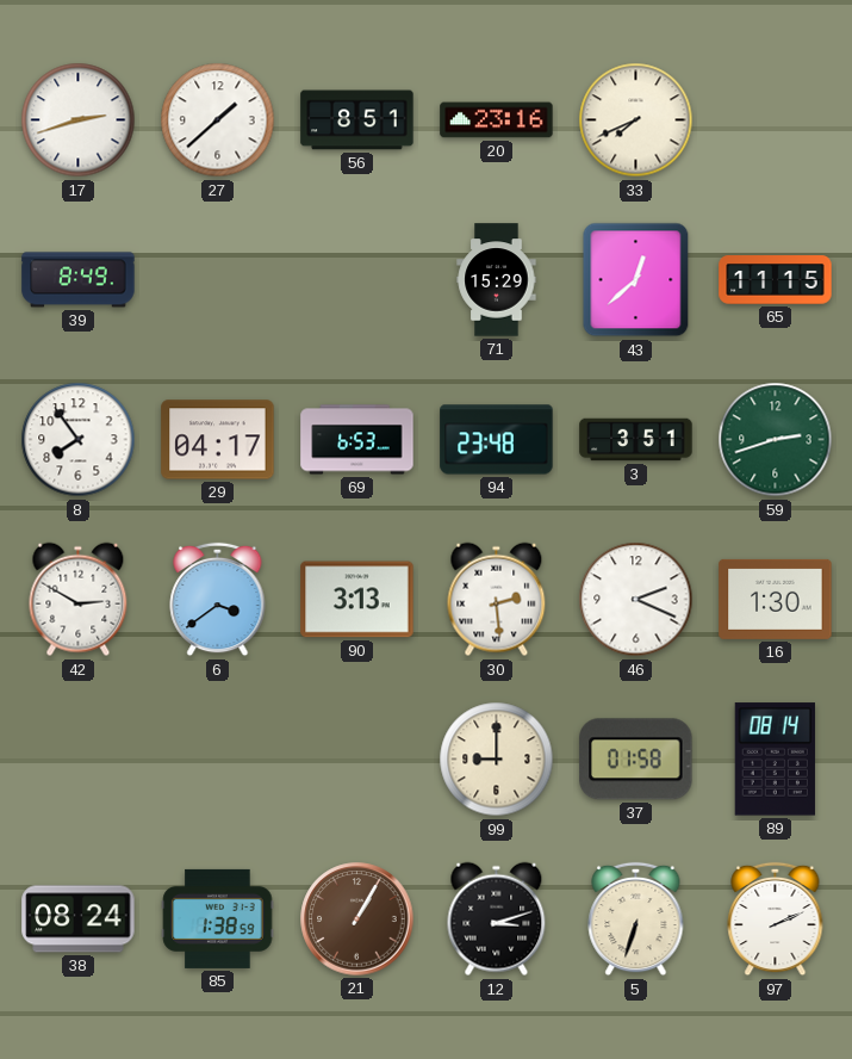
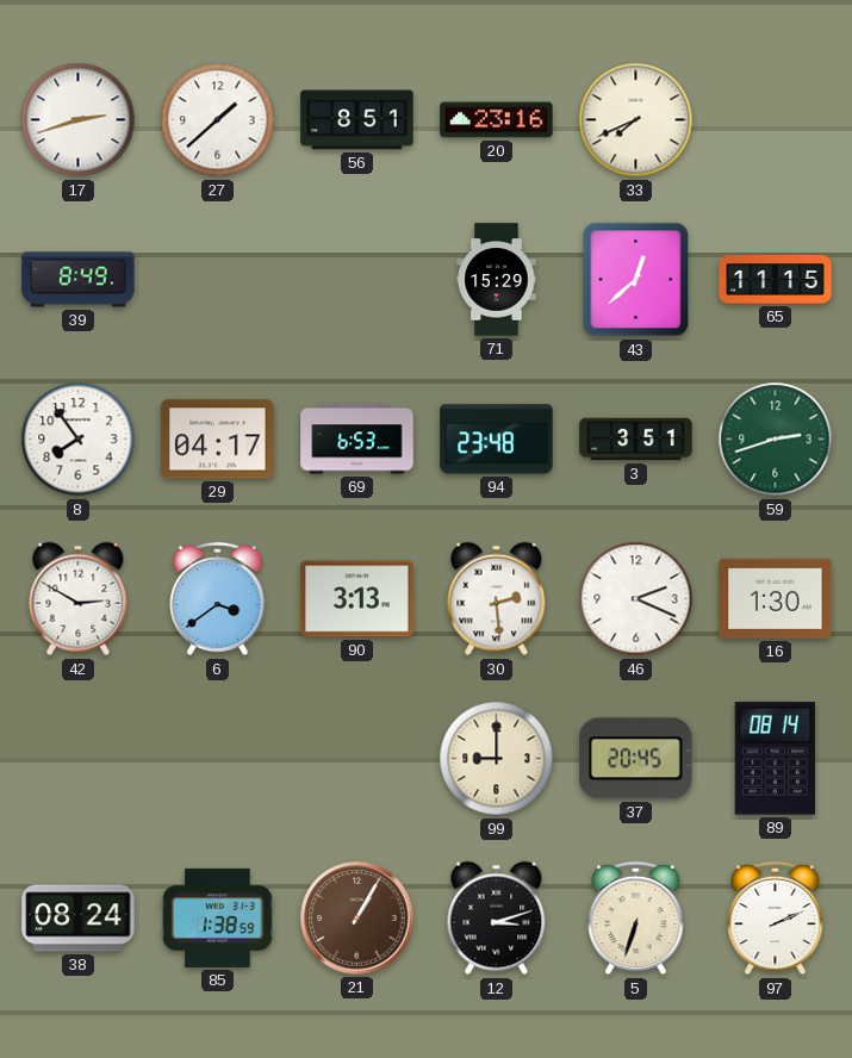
37: 01:58 -> 20:45 (636, 759)
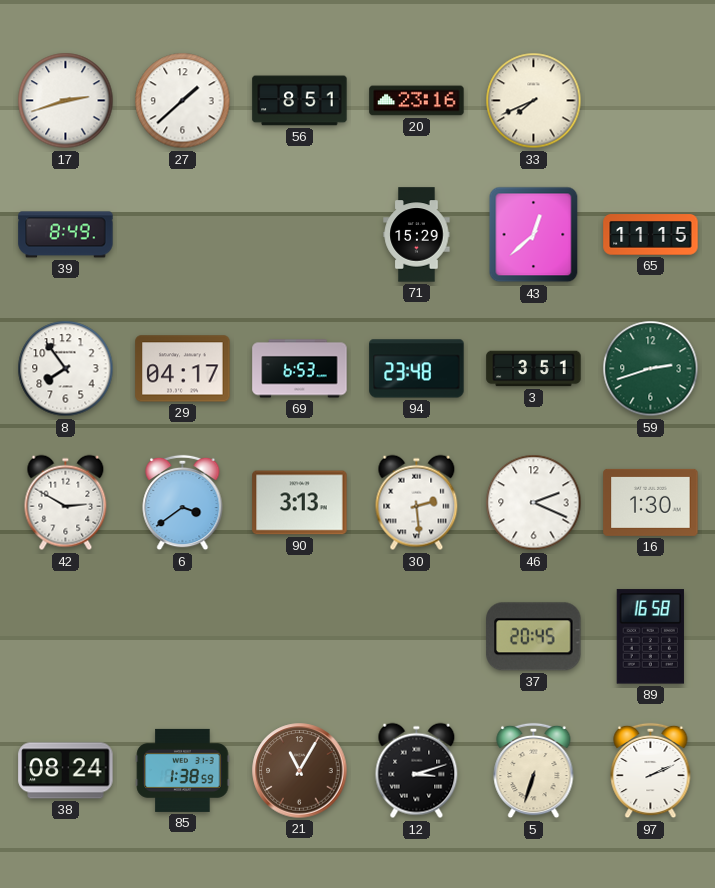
99: 9:00 -> none (497, 759)
89: 08:14 -> 16:58 (650, 637)
21: 1:05 -> 11:05 (300, 771)
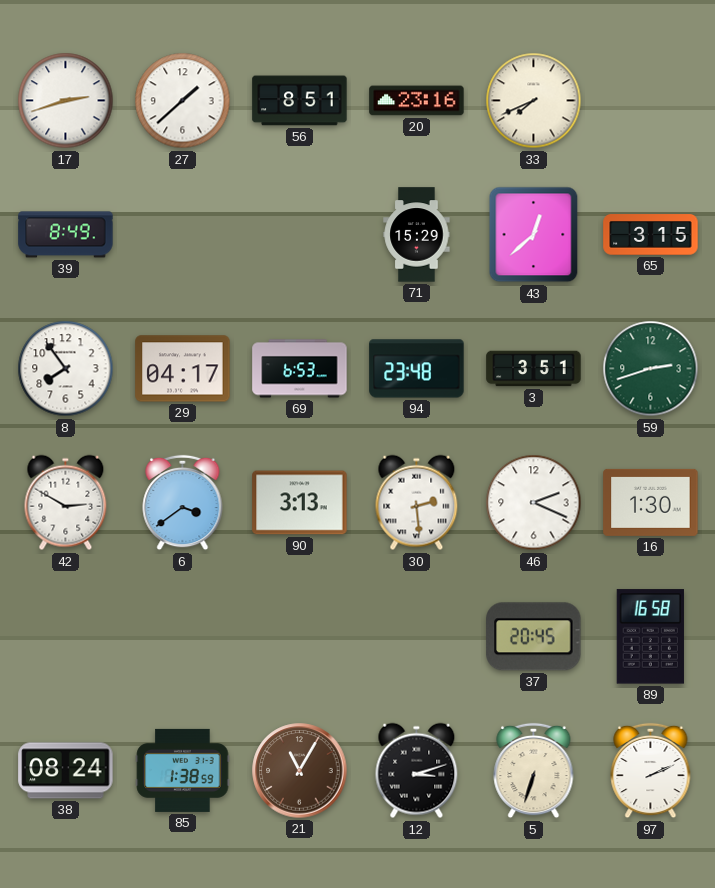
65: 11:15 -> 3:15 (651, 235)
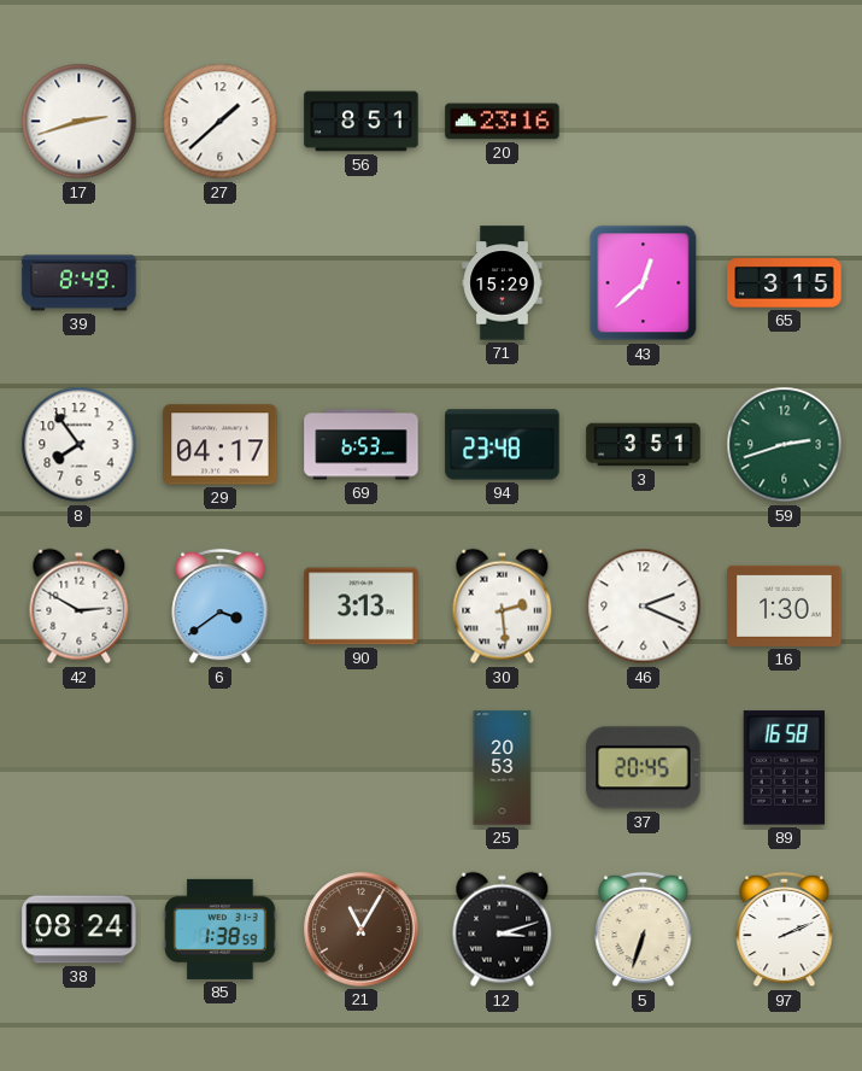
33: 7:41 -> none (534, 101)
25: none -> 20:53 (503, 768)
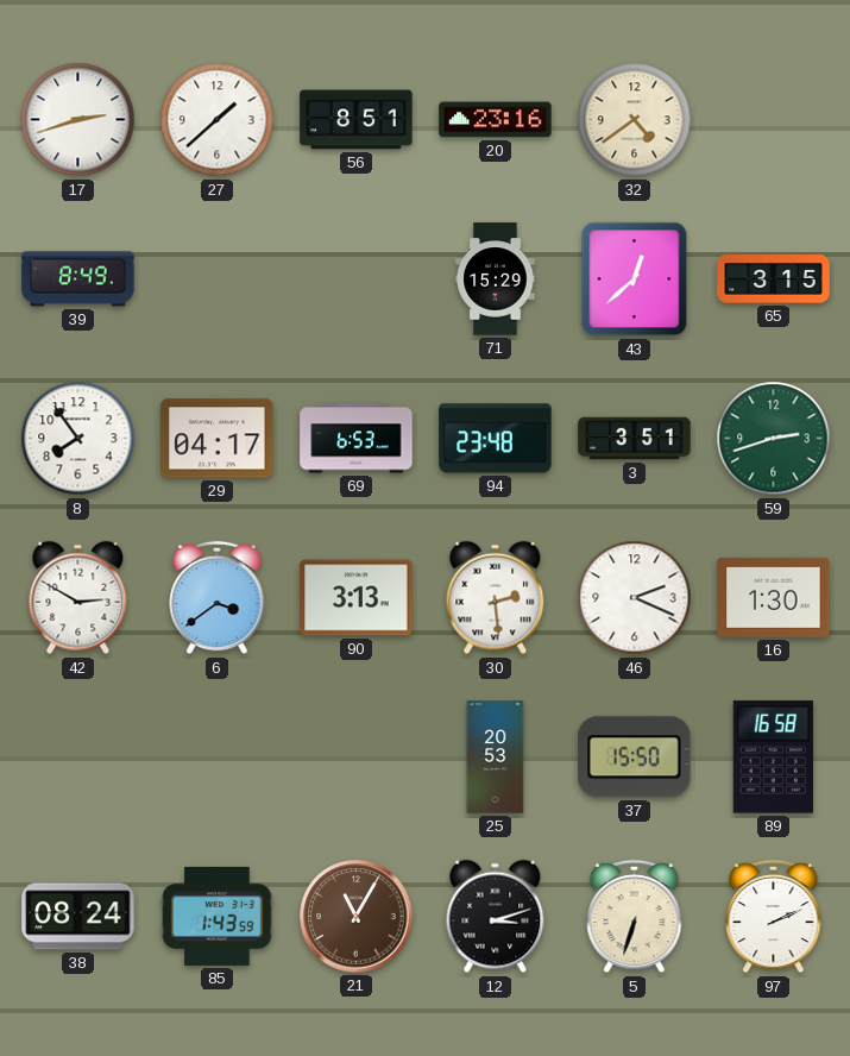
32: none -> 4:39 (635, 120)
37: 20:45 -> 15:50 (635, 758)
85: 1:38 -> 1:43 (218, 916)
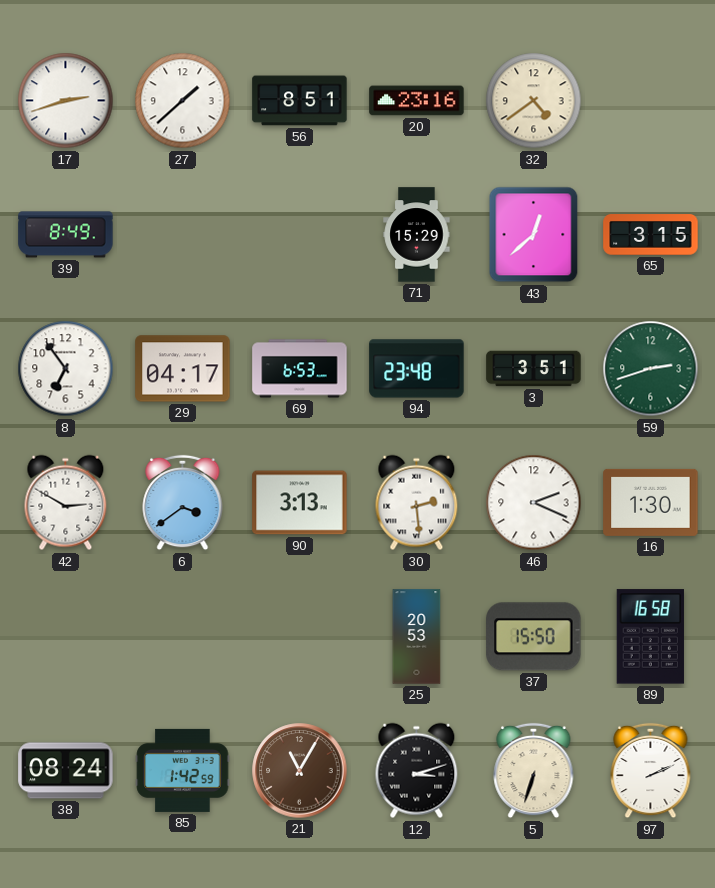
8: 7:54 -> 6:54 (66, 369)
85: 1:43 -> 1:42 (183, 770)
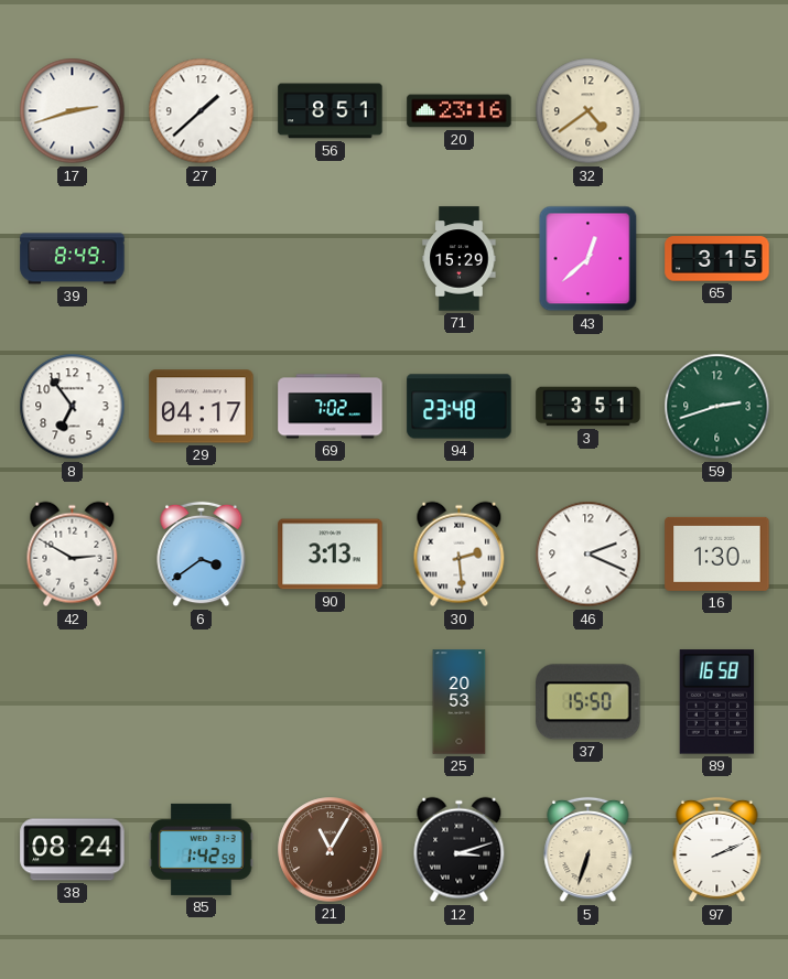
69: 6:53 -> 7:02 (331, 407)
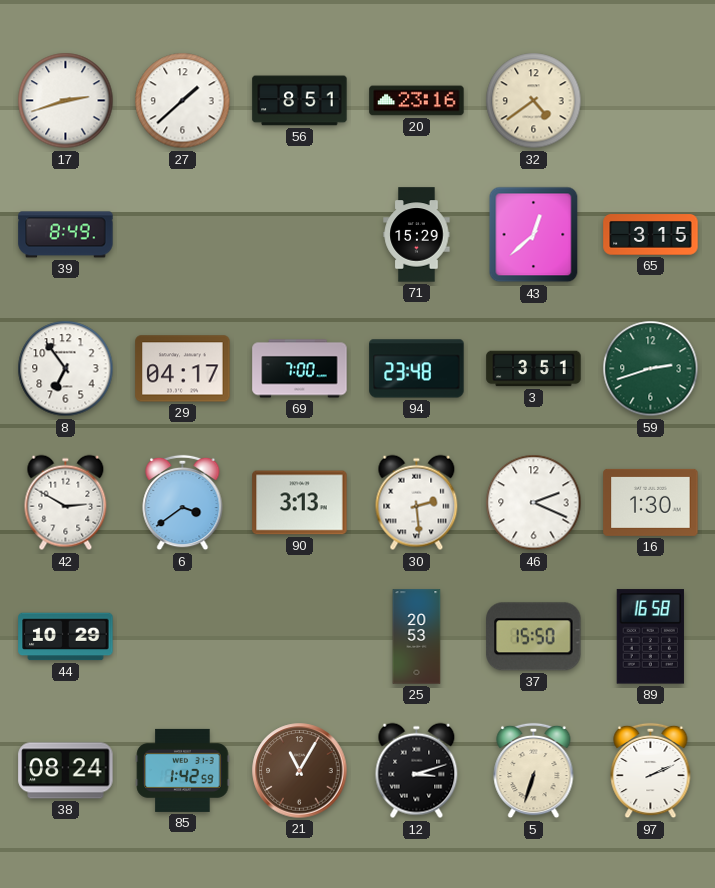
69: 7:02 -> 7:00 (300, 369)
44: none -> 10:29 (66, 637)
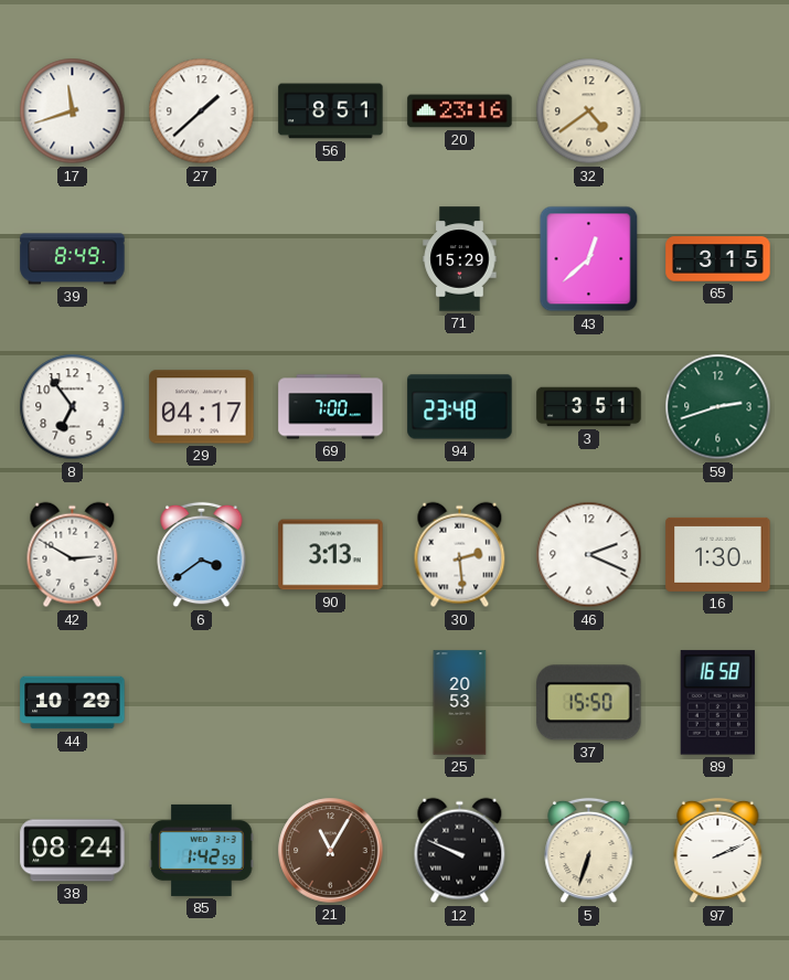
17: 2:42 -> 11:42 (73, 111)
12: 3:12 -> 9:49 (460, 851)
